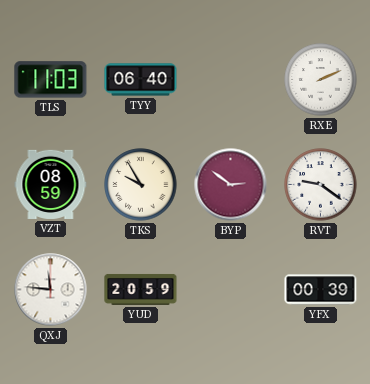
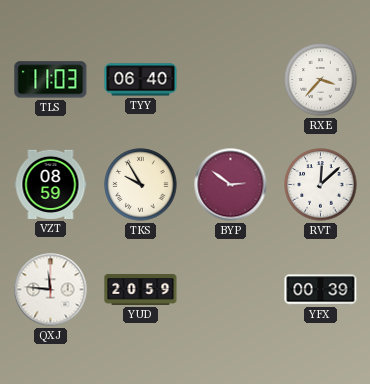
RXE: 2:11 -> 3:37 (321, 80)
RVT: 9:21 -> 12:08 (321, 185)
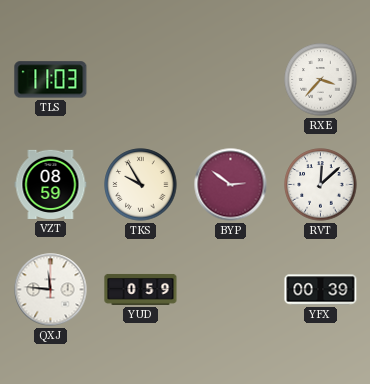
TYY: 06:40 -> none (141, 80)
YUD: 20:59 -> 0:59 (141, 289)
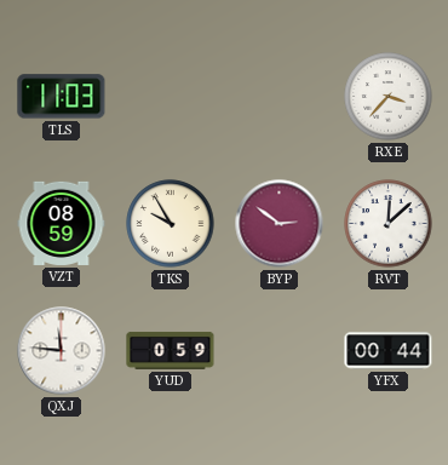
YFX: 00:39 -> 00:44 (389, 351)
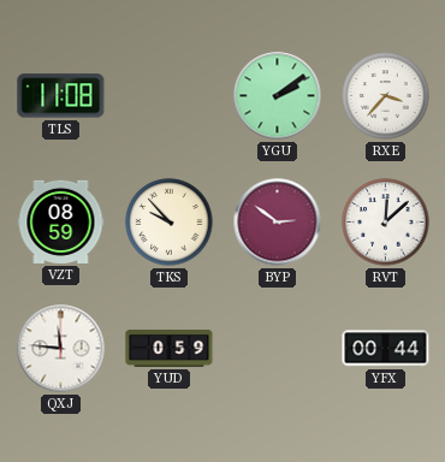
TLS: 11:03 -> 11:08 (61, 96)
YGU: none -> 2:09 (278, 96)
TKS: 9:55 -> 9:53 (170, 223)
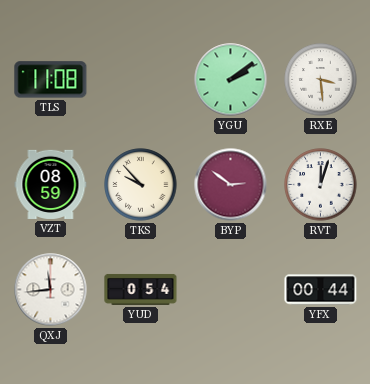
RXE: 3:37 -> 3:29 (321, 80)
RVT: 12:08 -> 12:03 (321, 185)
QXJ: 11:46 -> 11:44 (51, 290)
YUD: 0:59 -> 0:54 (141, 289)
